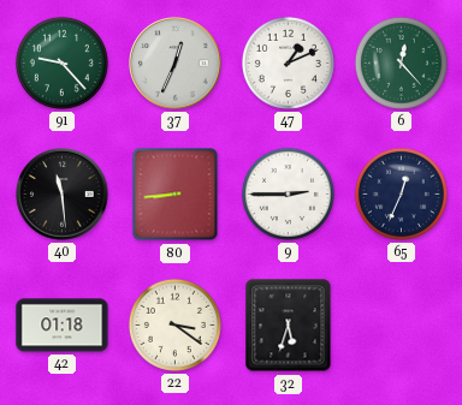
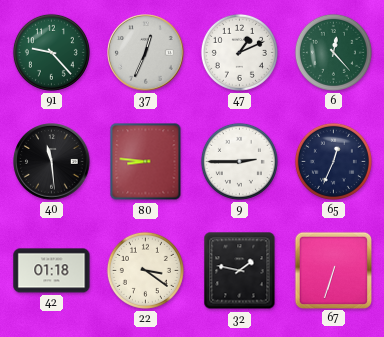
80: 8:44 -> 8:46 (146, 162)
32: 5:33 -> 1:47 (240, 271)
67: none -> 6:33 (333, 270)
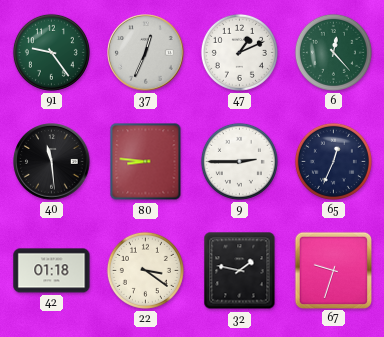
91: 9:23 -> 9:24 (51, 52)
67: 6:33 -> 9:33 (333, 270)
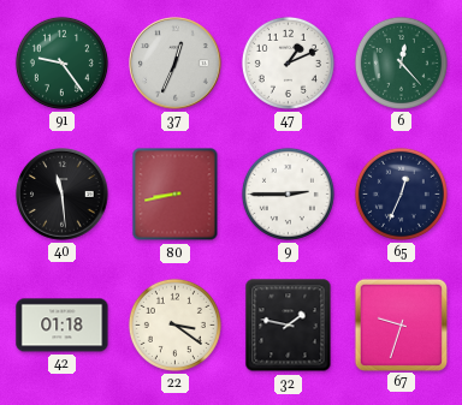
80: 8:46 -> 8:43 (176, 195)
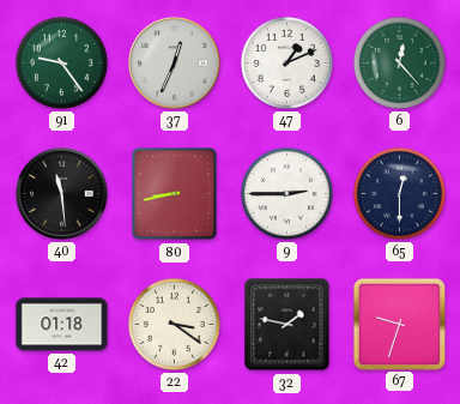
65: 12:34 -> 12:30 (399, 193)
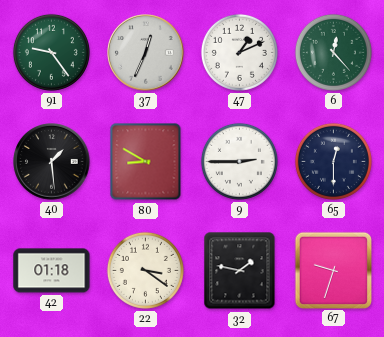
40: 11:29 -> 1:29 (52, 162)
80: 8:43 -> 8:50 (146, 162)
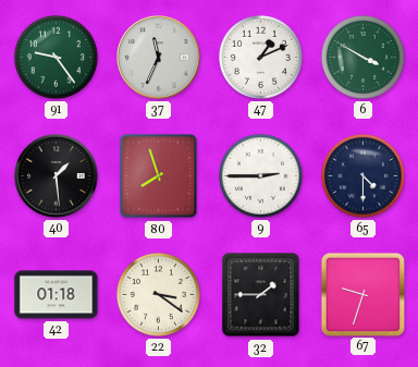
37: 12:34 -> 11:34 (159, 58)
6: 12:23 -> 3:50 (362, 57)
80: 8:50 -> 7:57 (159, 176)
65: 12:30 -> 4:30 (362, 175)
32: 1:47 -> 1:45 (261, 295)
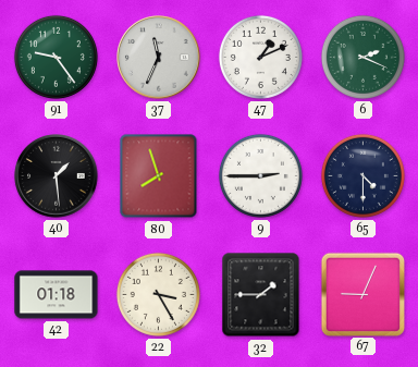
6: 3:50 -> 2:19 (362, 57)
22: 3:21 -> 3:25 (158, 294)
67: 9:33 -> 9:04 (362, 294)
